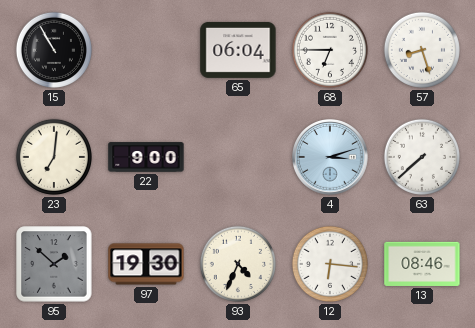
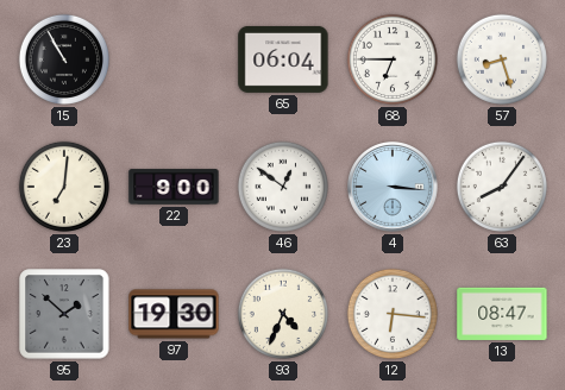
46: none -> 12:51 (283, 187)
4: 3:12 -> 3:16 (394, 188)
63: 7:38 -> 8:06 (502, 187)
13: 08:46 -> 08:47 (502, 314)
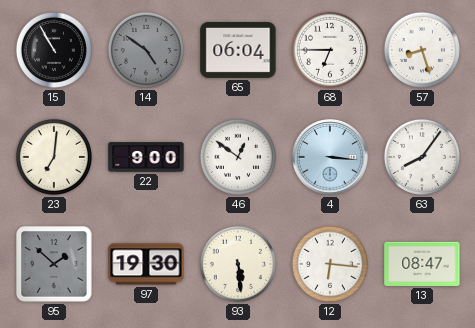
14: none -> 4:51 (146, 50)
93: 4:34 -> 5:29 (238, 264)
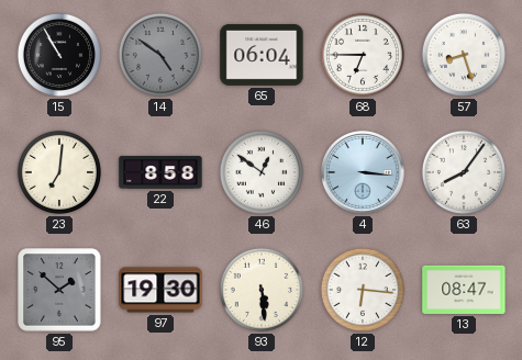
22: 9:00 -> 8:58 (160, 172)
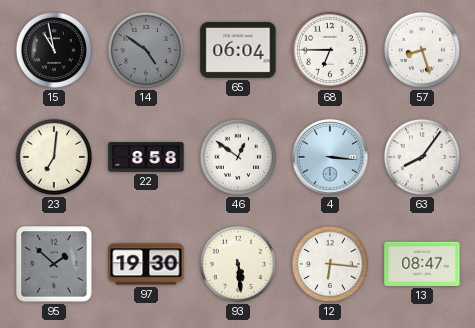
15: 10:55 -> 10:58 (54, 50)
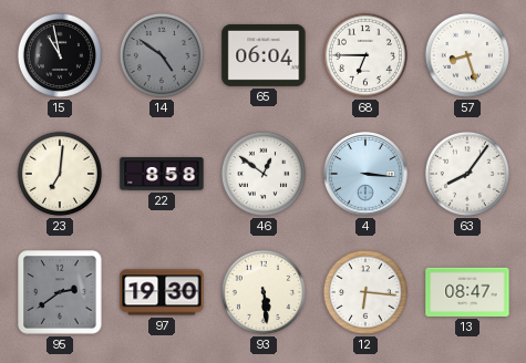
95: 1:52 -> 2:39 (60, 292)
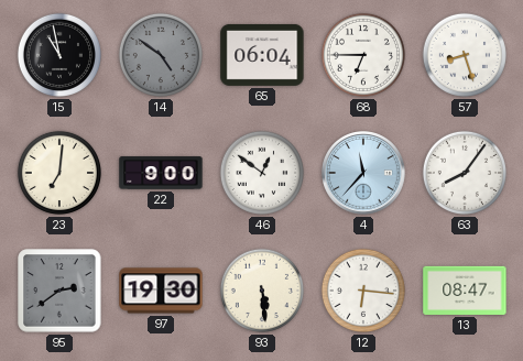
22: 8:58 -> 9:00 (161, 173)
4: 3:16 -> 11:37 (364, 174)
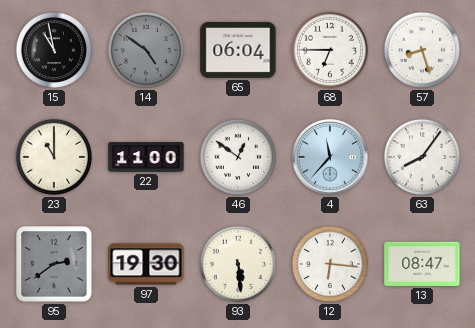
23: 7:01 -> 11:00 (54, 157)
22: 9:00 -> 11:00 (146, 157)
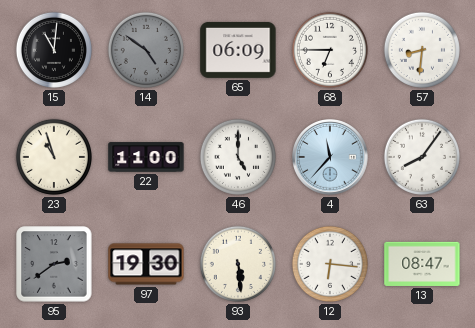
15: 10:58 -> 11:01 (54, 50)
65: 06:04 -> 06:09 (238, 50)
57: 8:27 -> 8:31 (422, 50)
23: 11:00 -> 10:57 (54, 157)
46: 12:51 -> 5:00 (238, 157)
